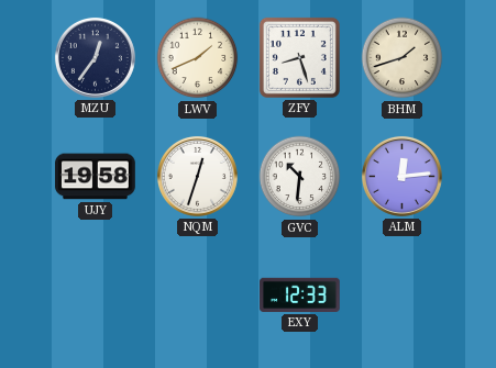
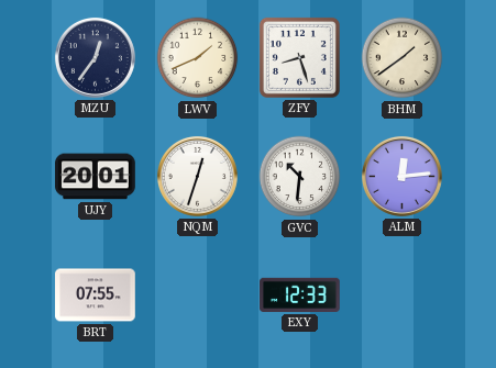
BHM: 1:42 -> 1:39 (403, 58)
UJY: 19:58 -> 20:01 (96, 177)
BRT: none -> 07:55 (96, 295)
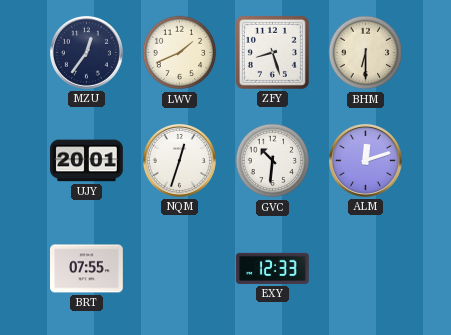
BHM: 1:39 -> 6:30 (366, 53)
ALM: 12:14 -> 12:12 (365, 160)
